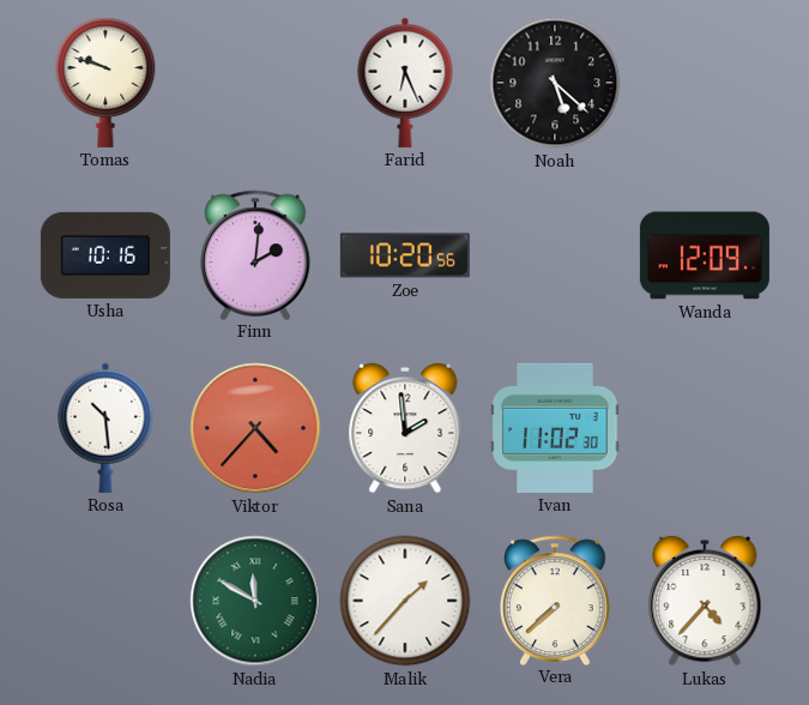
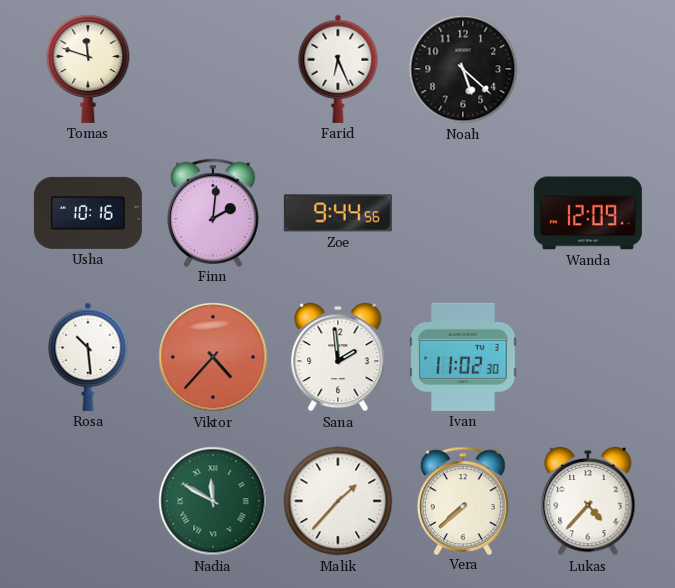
Tomas: 9:48 -> 11:48 (88, 69)
Zoe: 10:20 -> 9:44 (338, 213)
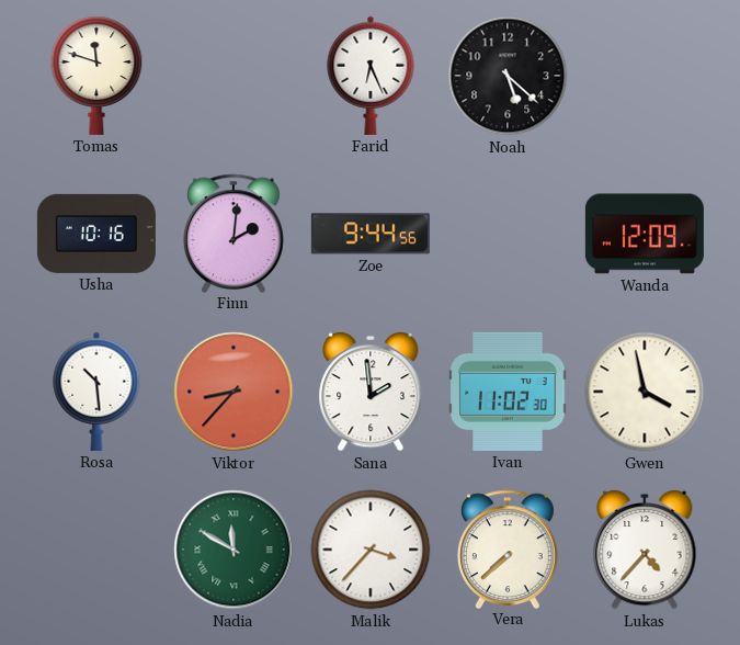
Viktor: 4:37 -> 8:37 (234, 392)
Gwen: none -> 3:58 (645, 392)
Malik: 1:37 -> 3:37 (371, 550)
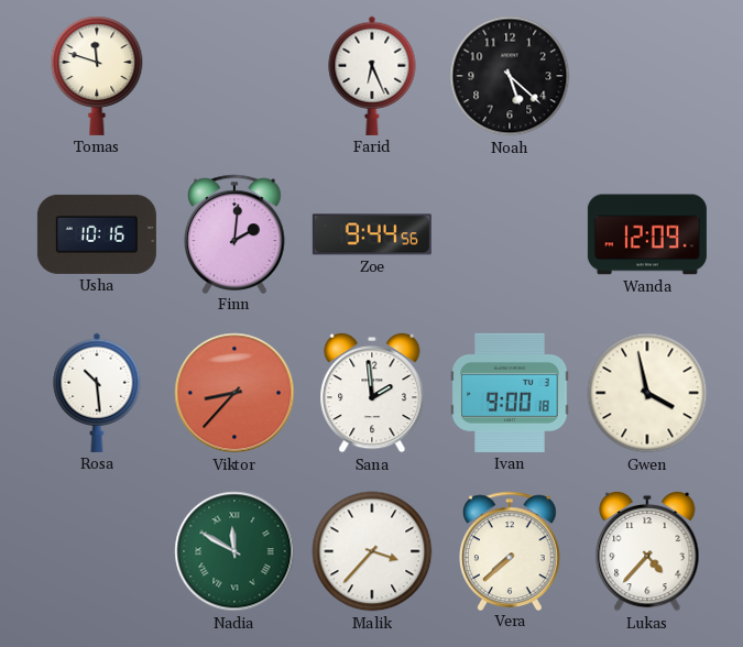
Ivan: 11:02 -> 9:00 (510, 393)
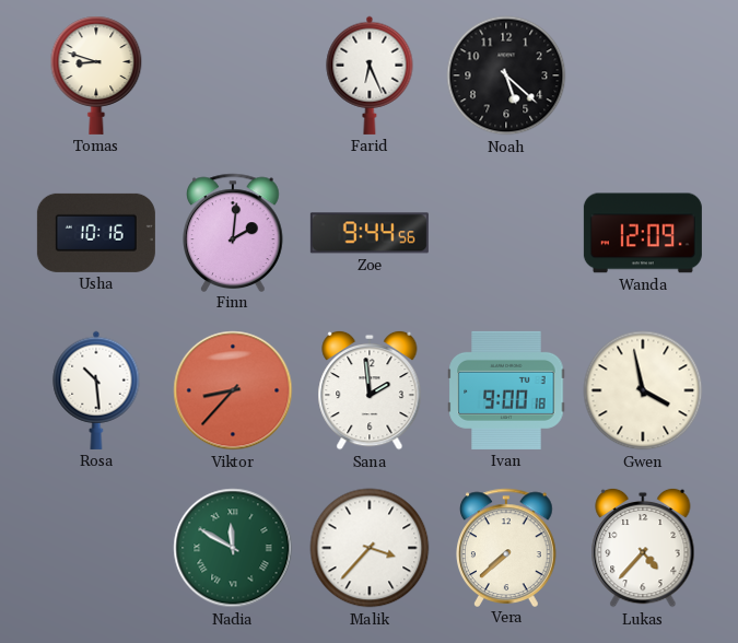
Tomas: 11:48 -> 8:48 (96, 75)
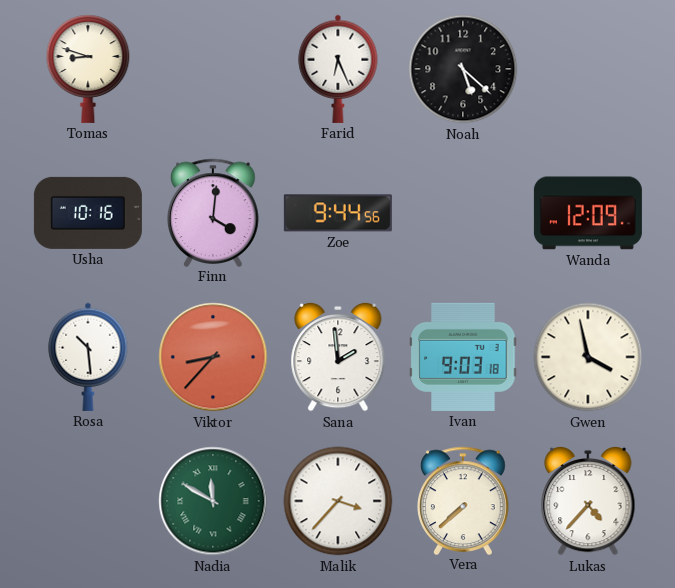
Finn: 2:01 -> 4:01 (214, 212)
Ivan: 9:00 -> 9:03 (463, 357)
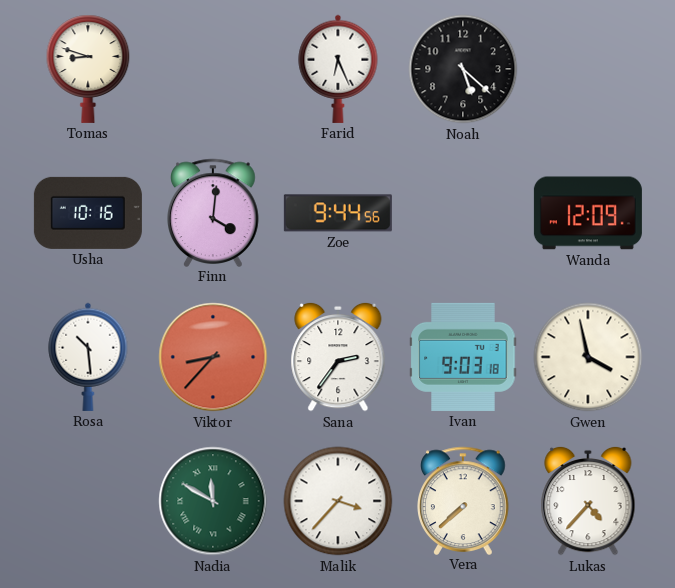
Sana: 1:59 -> 2:36 (338, 357)
